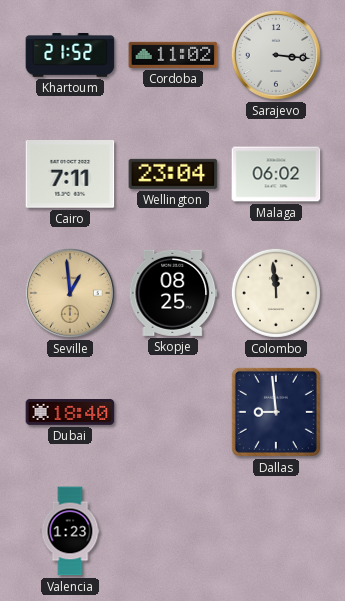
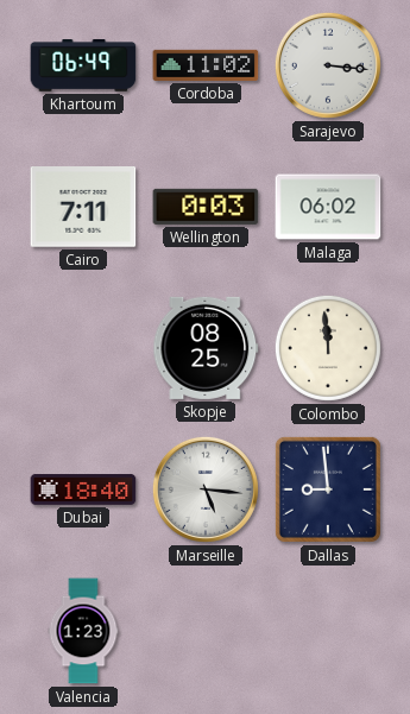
Khartoum: 21:52 -> 06:49 (83, 67)
Wellington: 23:04 -> 0:03 (206, 207)
Seville: 12:59 -> none (70, 293)
Marseille: none -> 5:16 (206, 489)
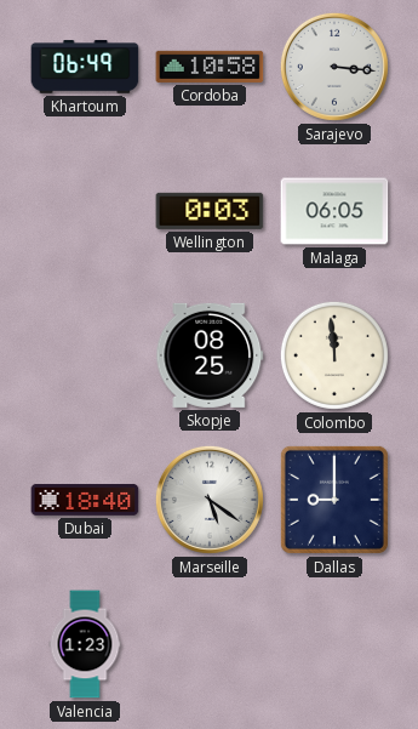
Cordoba: 11:02 -> 10:58 (210, 67)
Cairo: 7:11 -> none (83, 207)
Malaga: 06:02 -> 06:05 (334, 211)
Marseille: 5:16 -> 5:21 (210, 500)
Dallas: 8:59 -> 9:00 (334, 500)
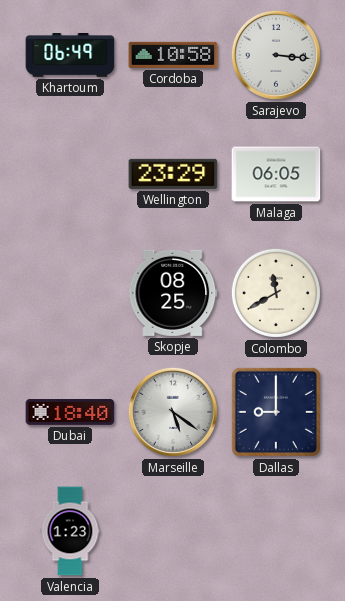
Wellington: 0:03 -> 23:29 (173, 174)
Colombo: 11:59 -> 11:40 (276, 293)
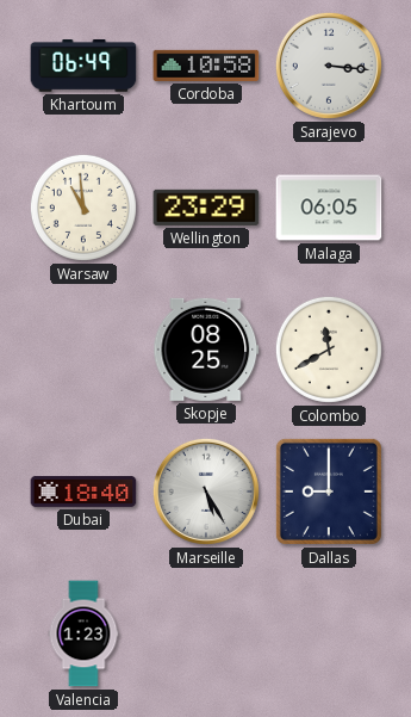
Warsaw: none -> 10:59 (83, 208)
Marseille: 5:21 -> 5:25 (206, 492)
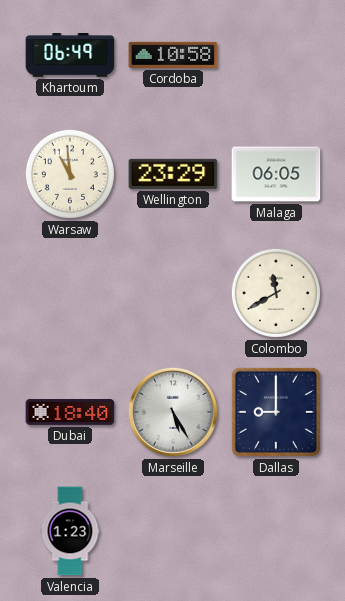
Sarajevo: 3:16 -> none (329, 66)
Skopje: 08:25 -> none (206, 350)
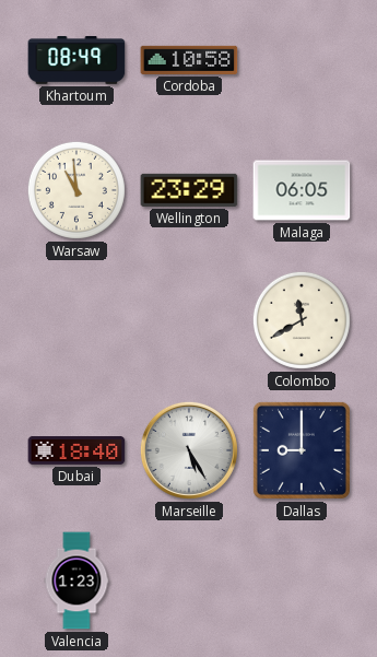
Khartoum: 06:49 -> 08:49 (76, 61)
